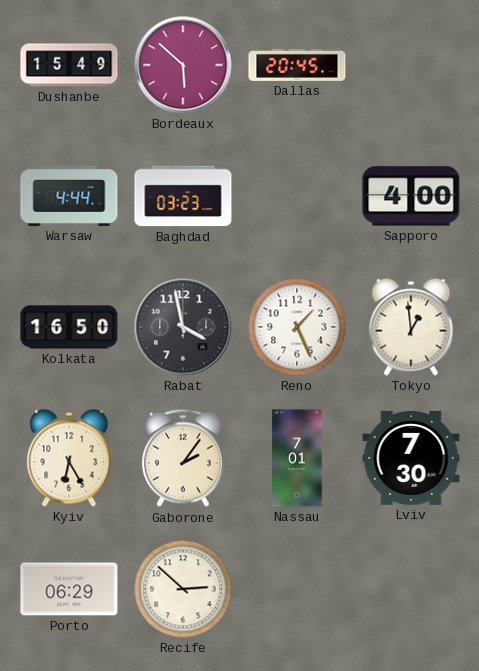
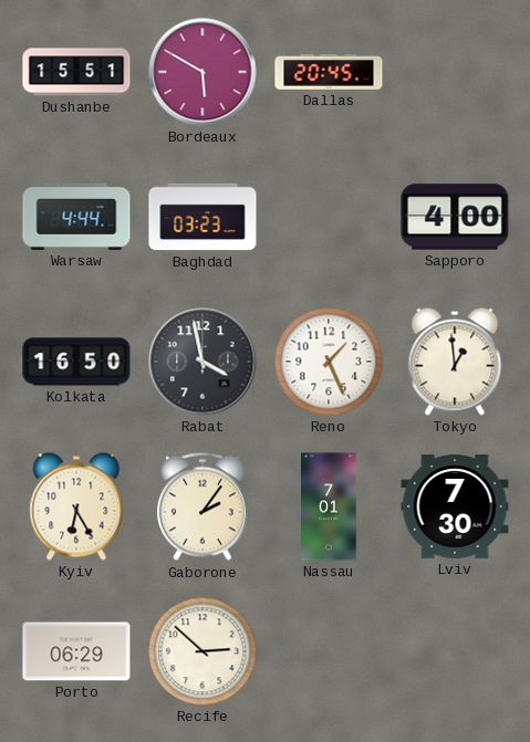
Dushanbe: 15:49 -> 15:51 (76, 72)
Bordeaux: 5:52 -> 5:50 (202, 72)
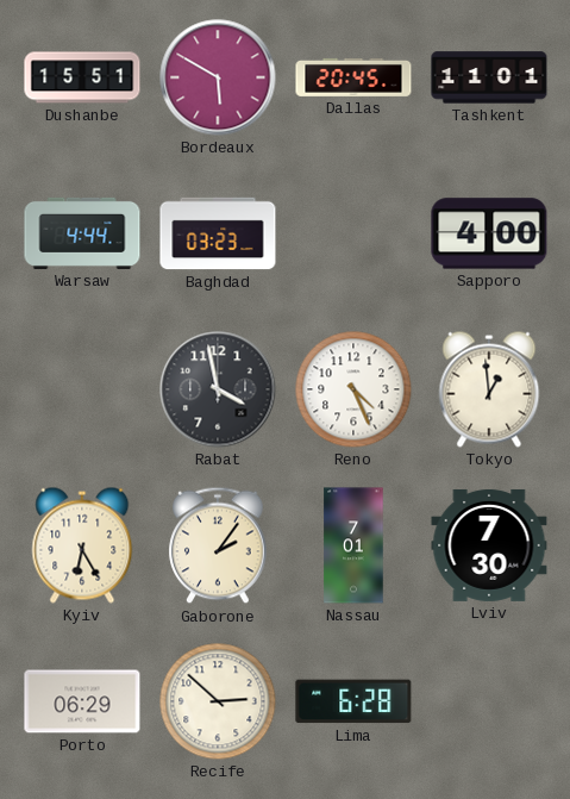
Tashkent: none -> 11:01 (489, 77)
Kolkata: 16:50 -> none (76, 362)
Reno: 1:26 -> 4:26 (353, 389)
Lima: none -> 6:28 (353, 701)
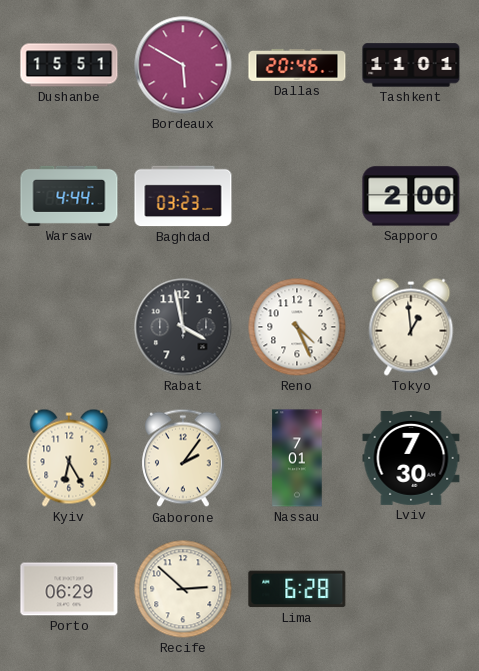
Dallas: 20:45 -> 20:46 (297, 65)
Sapporo: 4:00 -> 2:00 (411, 196)
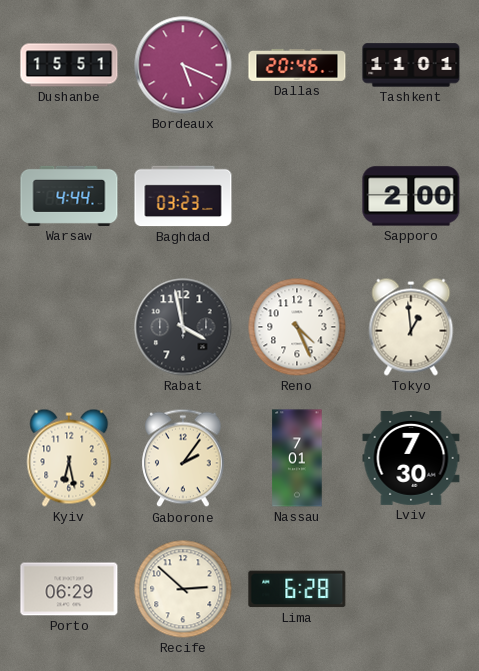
Bordeaux: 5:50 -> 5:19 (183, 65)
Kyiv: 6:25 -> 6:28 (69, 458)
